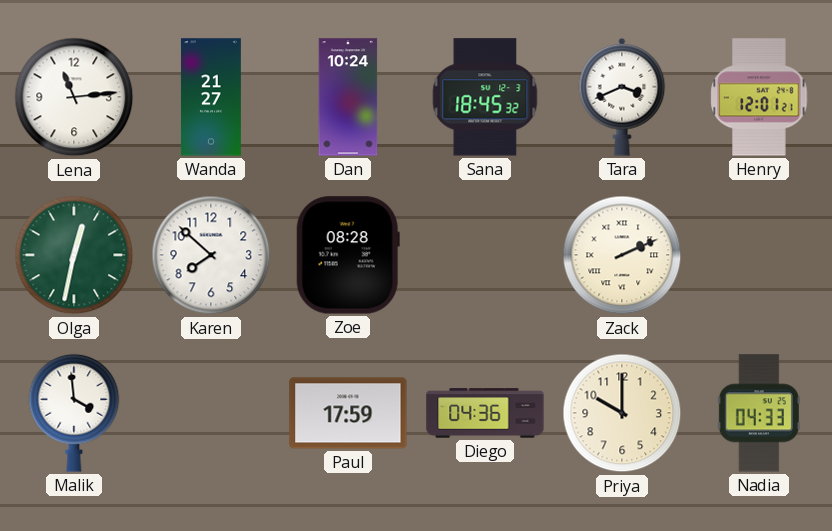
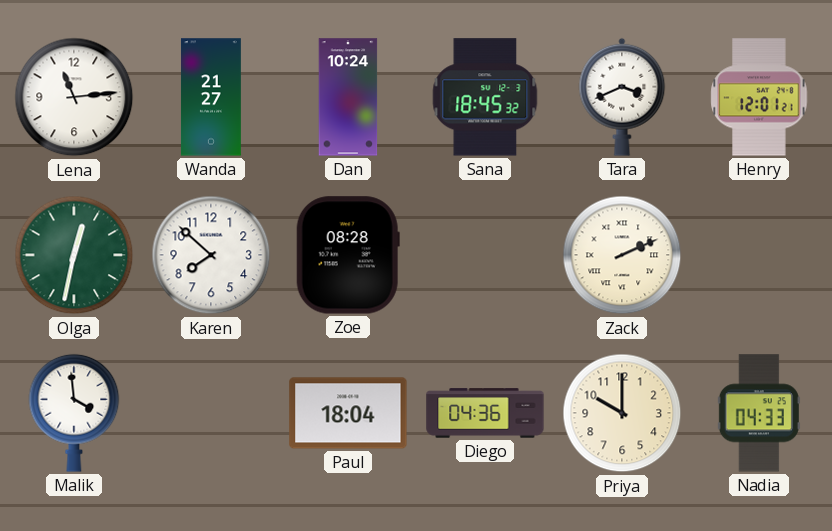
Paul: 17:59 -> 18:04 (348, 413)
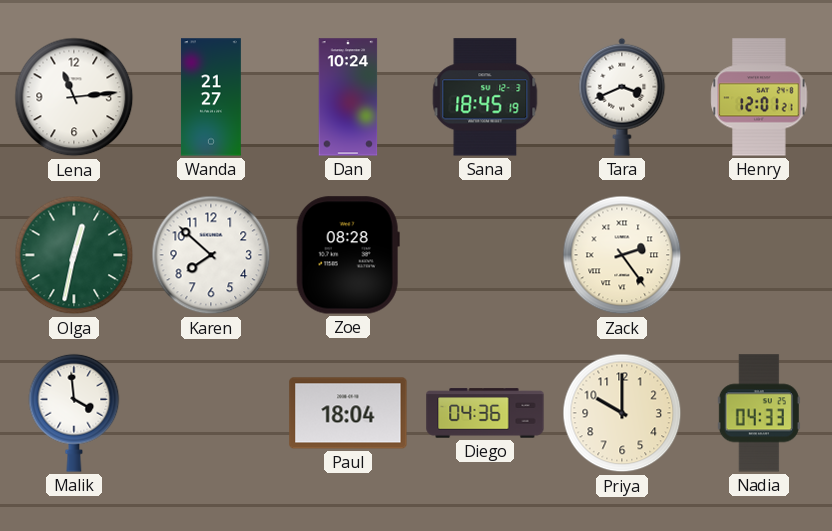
Sana: 18:45:32 -> 18:45:19 (485, 97)
Zack: 2:11 -> 2:24 (622, 255)
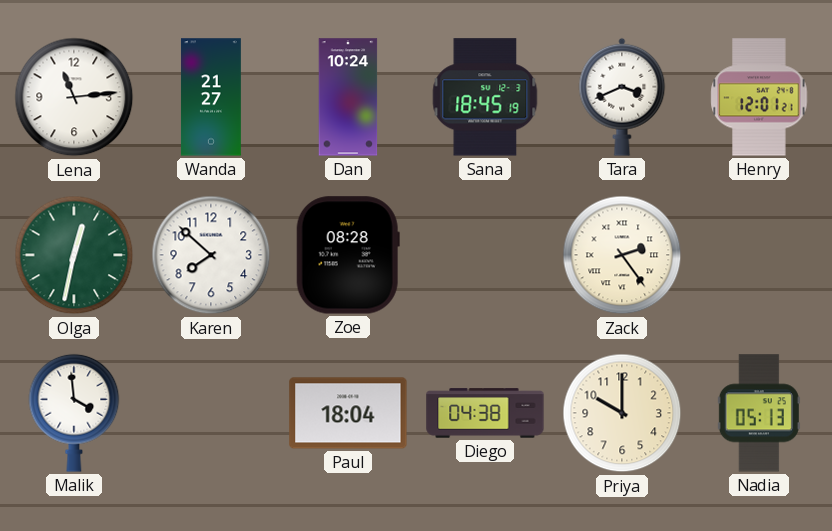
Diego: 04:36 -> 04:38 (485, 413)
Nadia: 04:33 -> 05:13 (759, 413)
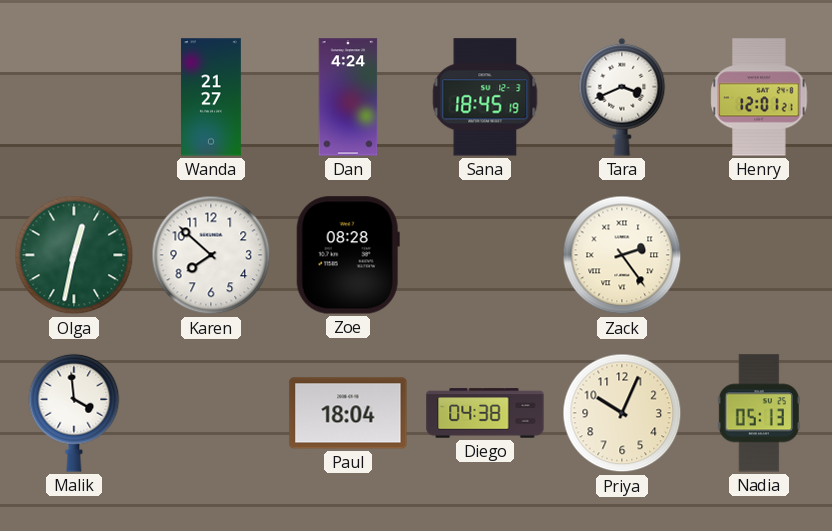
Lena: 11:14 -> none (74, 97)
Dan: 10:24 -> 4:24 (348, 97)
Priya: 10:00 -> 10:04 (622, 413)
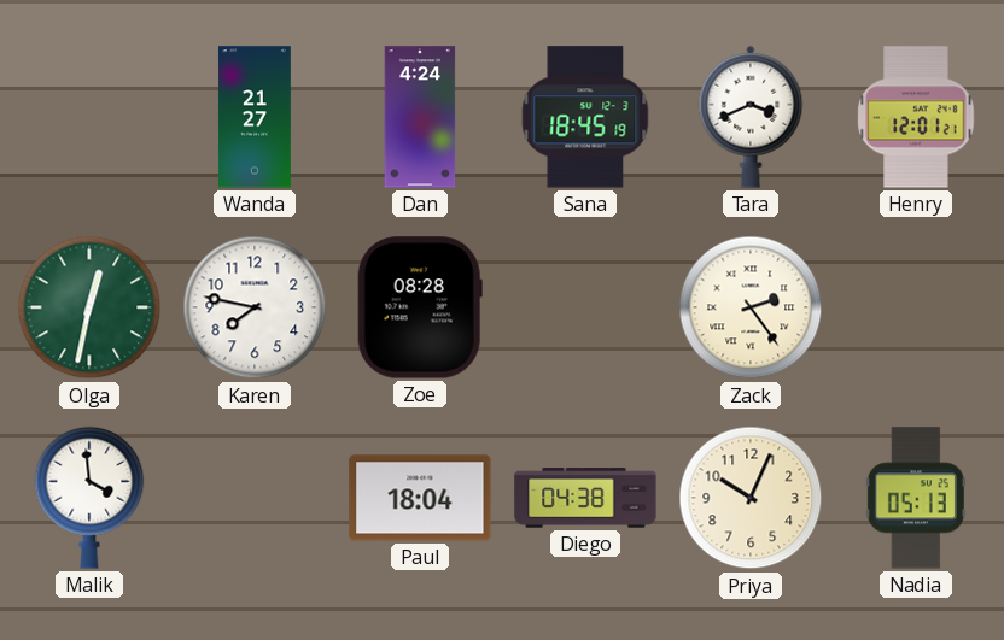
Karen: 7:52 -> 7:47 (255, 307)
